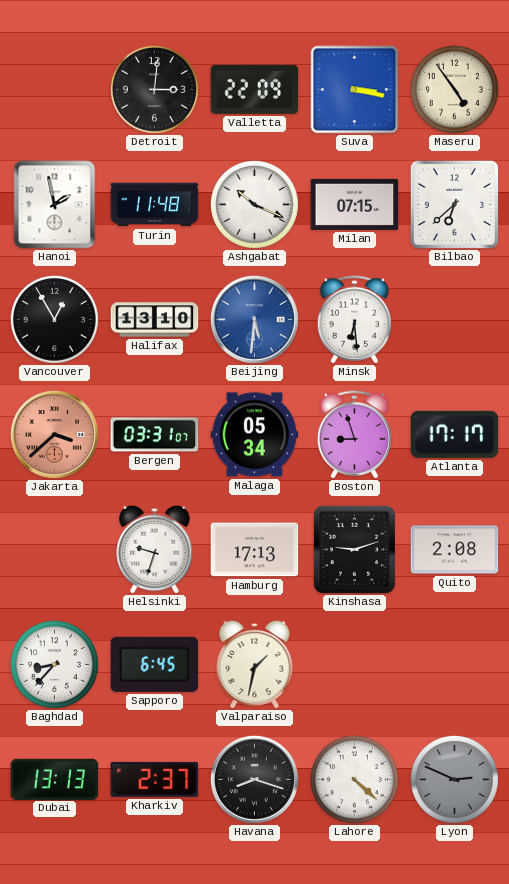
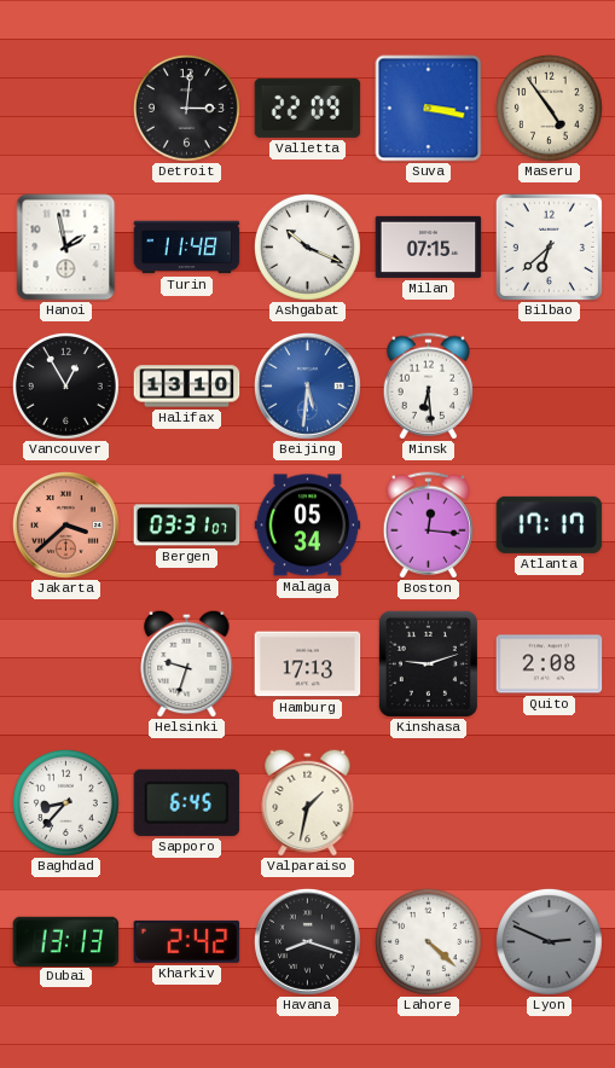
Boston: 8:57 -> 12:16 (429, 526)
Kharkiv: 2:37 -> 2:42 (187, 941)
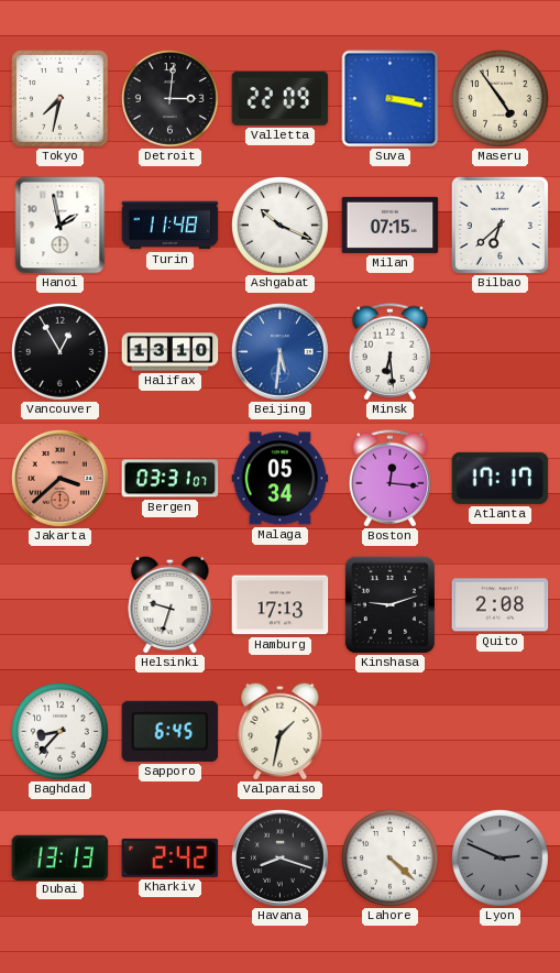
Tokyo: none -> 7:32 (61, 99)
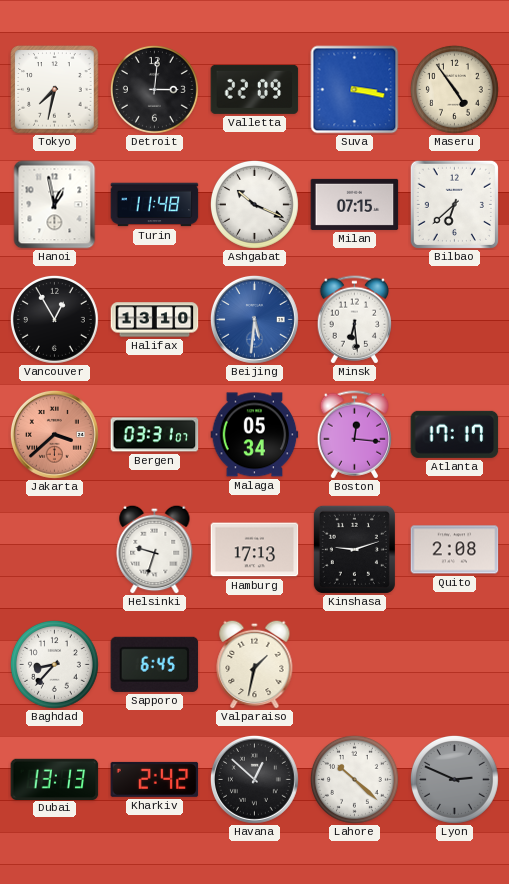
Hanoi: 1:58 -> 12:58 (55, 205)
Havana: 8:18 -> 12:52 (254, 779)
Lahore: 4:22 -> 10:22 (354, 779)
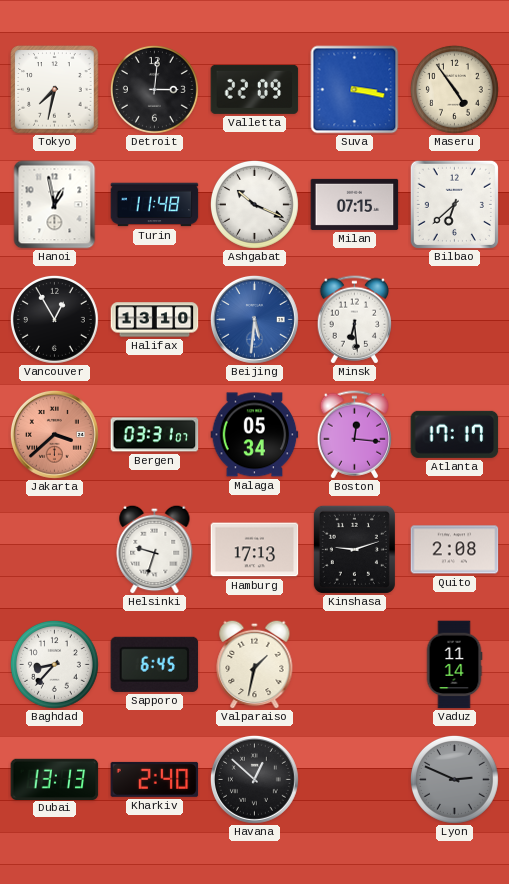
Vaduz: none -> 11:14 (454, 665)
Kharkiv: 2:42 -> 2:40 (155, 779)
Lahore: 10:22 -> none (354, 779)
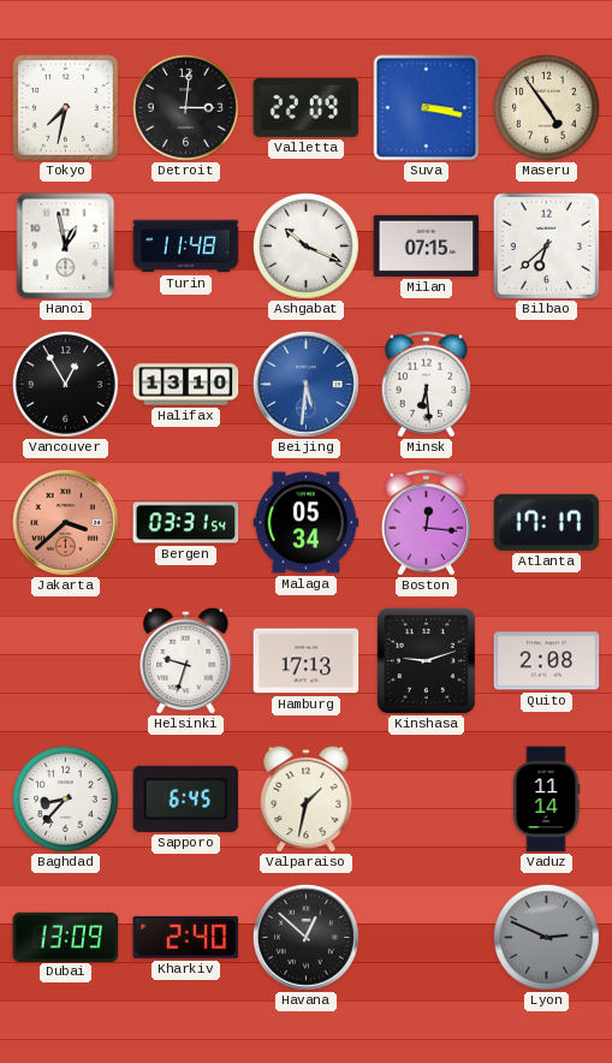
Bergen: 03:31:07 -> 03:31:54 (186, 523)
Dubai: 13:13 -> 13:09 (66, 937)
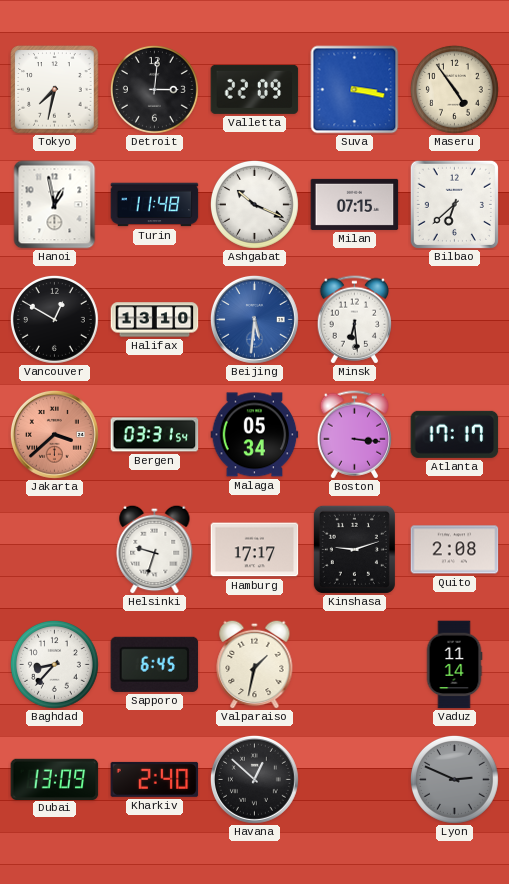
Vancouver: 12:55 -> 12:50 (54, 319)
Boston: 12:16 -> 3:16 (355, 435)
Hamburg: 17:13 -> 17:17 (255, 550)
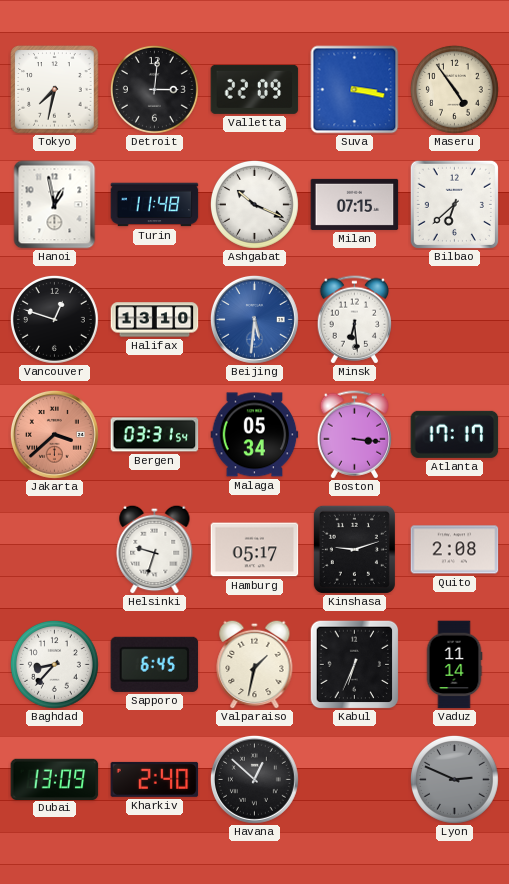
Vancouver: 12:50 -> 12:48 (54, 319)
Hamburg: 17:17 -> 05:17 (255, 550)
Kabul: none -> 6:34 (354, 664)
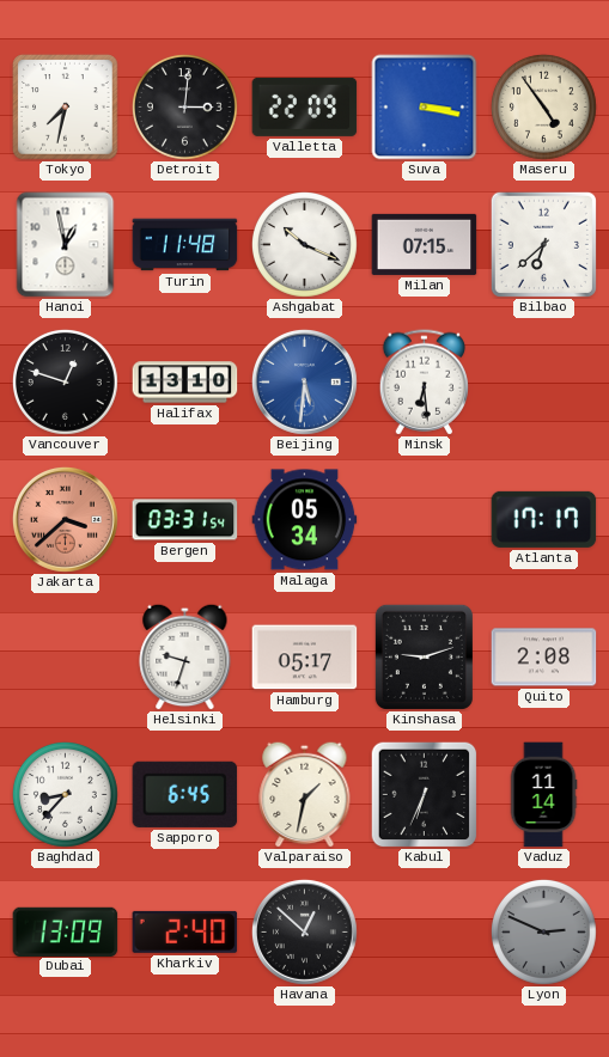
Boston: 3:16 -> none (355, 435)
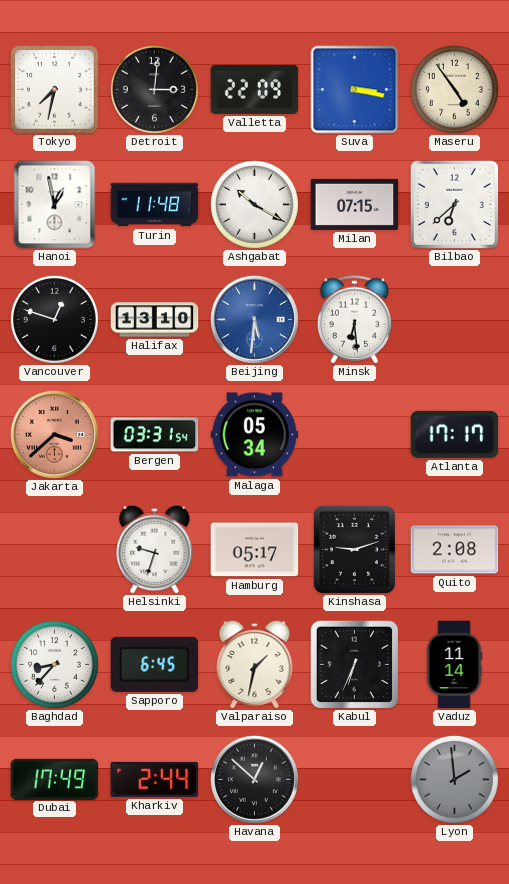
Ashgabat: 10:19 -> 10:20 (254, 204)
Dubai: 13:09 -> 17:49 (55, 779)
Kharkiv: 2:40 -> 2:44 (155, 779)
Lyon: 2:49 -> 1:59 (454, 779)
